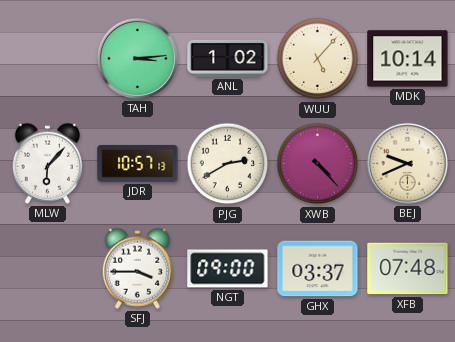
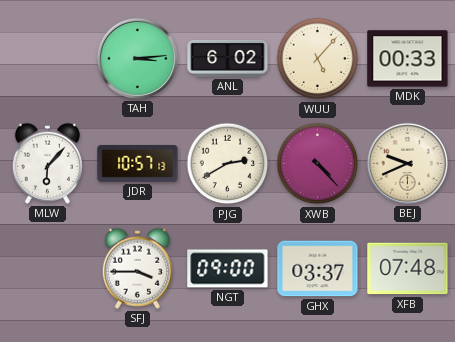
ANL: 1:02 -> 6:02 (228, 58)
MDK: 10:14 -> 00:33 (408, 59)
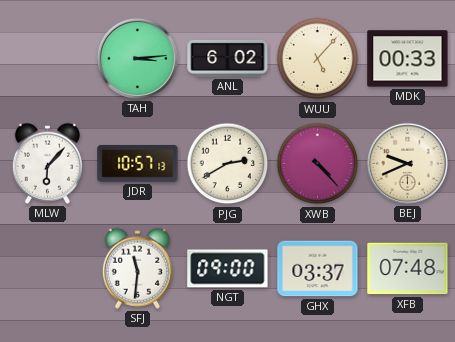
SFJ: 3:45 -> 11:31 (137, 268)
